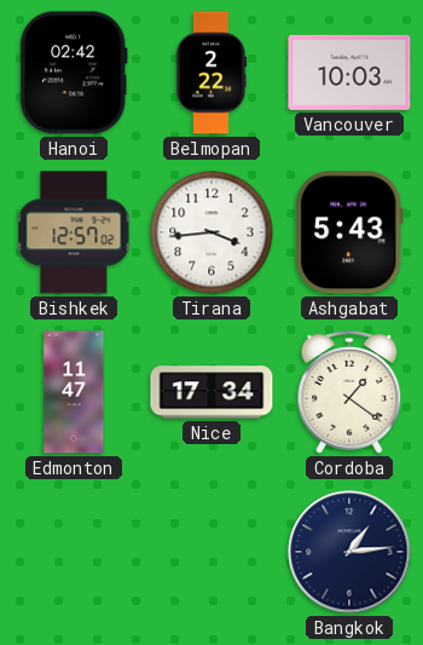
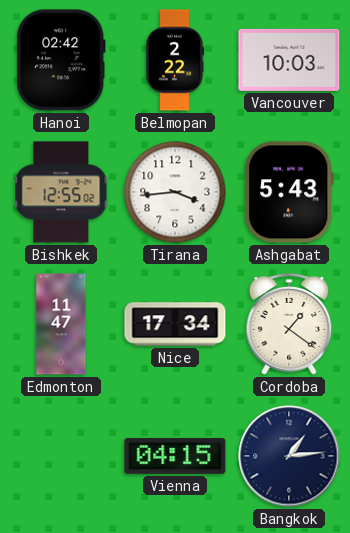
Bishkek: 12:57 -> 12:55 (61, 192)
Vienna: none -> 04:15 (175, 456)
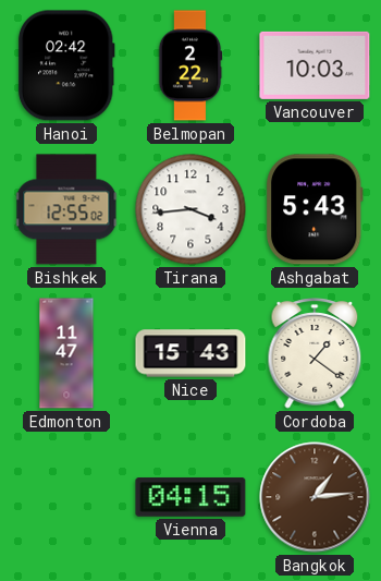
Nice: 17:34 -> 15:43 (190, 353)
Bangkok dial: navy -> brown (315, 497)
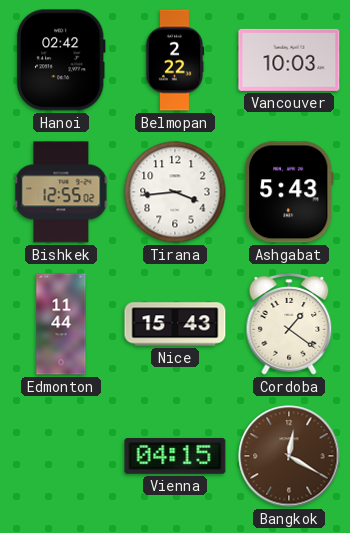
Edmonton: 11:47 -> 11:44 (61, 324)
Bangkok: 1:14 -> 12:20 (289, 456)
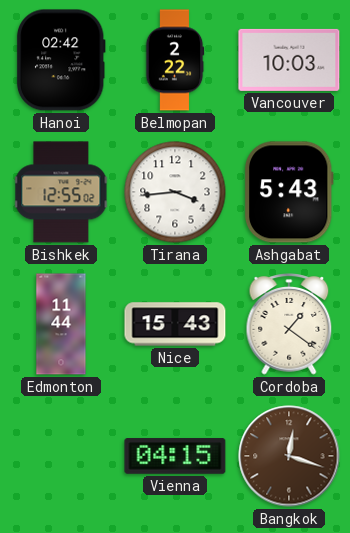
Bangkok: 12:20 -> 12:18 (289, 456)
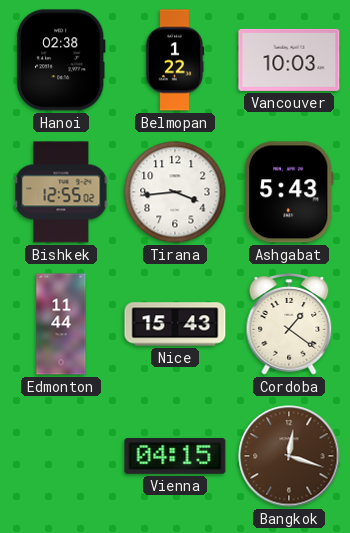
Hanoi: 02:42 -> 02:38 (61, 60)
Belmopan: 2:22 -> 1:22 (175, 60)
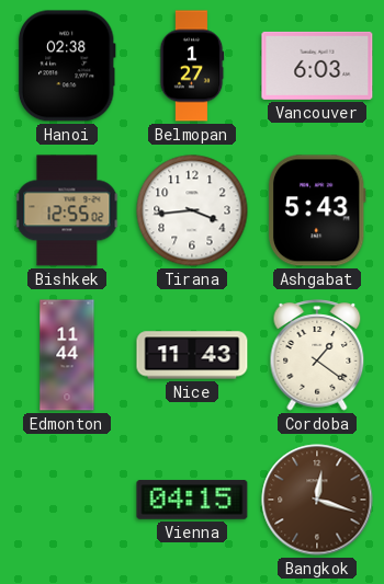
Belmopan: 1:22 -> 1:27 (192, 66)
Vancouver: 10:03 -> 6:03 (317, 66)
Nice: 15:43 -> 11:43 (192, 355)
